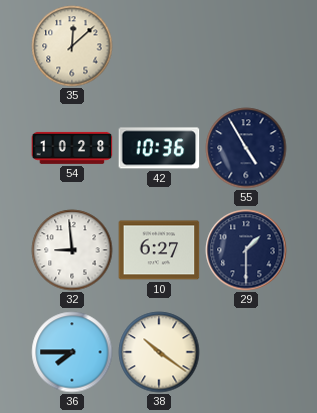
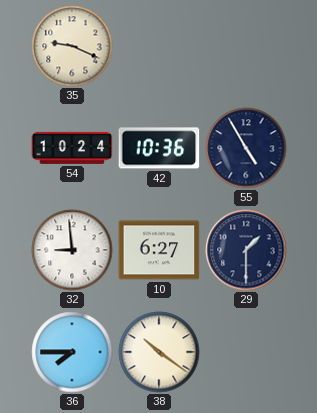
35: 12:08 -> 9:19 (72, 46)
54: 10:28 -> 10:24 (72, 148)
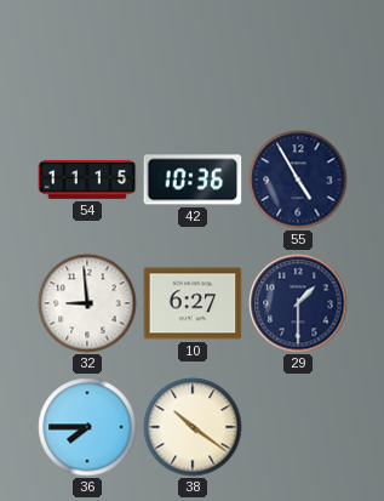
35: 9:19 -> none (72, 46)
54: 10:24 -> 11:15 (87, 180)
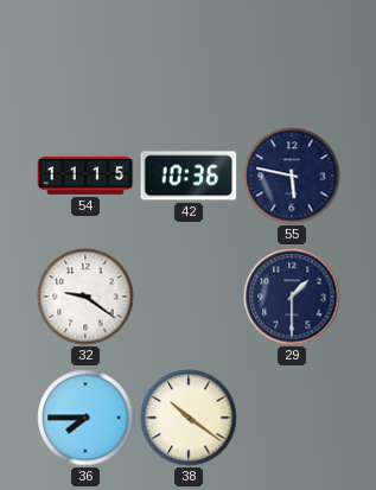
55: 4:55 -> 5:47 (292, 176)
32: 8:59 -> 9:21 (85, 297)
10: 6:27 -> none (193, 303)
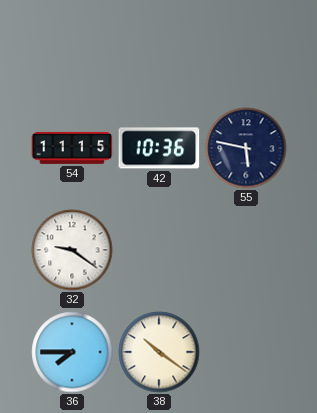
29: 1:30 -> none (292, 297)
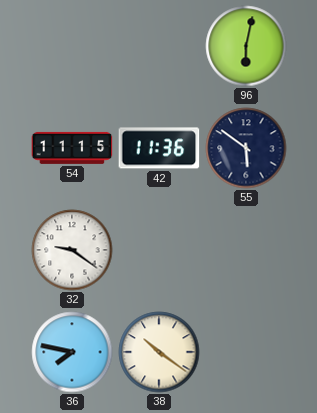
96: none -> 6:02 (246, 46)
42: 10:36 -> 11:36 (159, 148)
55: 5:47 -> 5:51 (246, 148)
36: 7:45 -> 7:47 (72, 352)
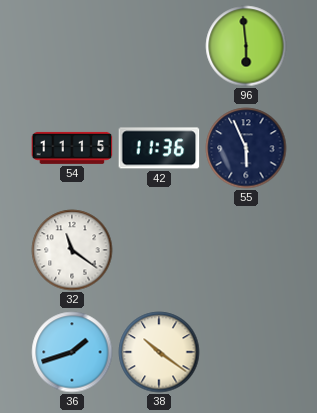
96: 6:02 -> 5:59 (246, 46)
55: 5:51 -> 5:56 (246, 148)
32: 9:21 -> 11:21 (72, 250)
36: 7:47 -> 1:42 (72, 352)
